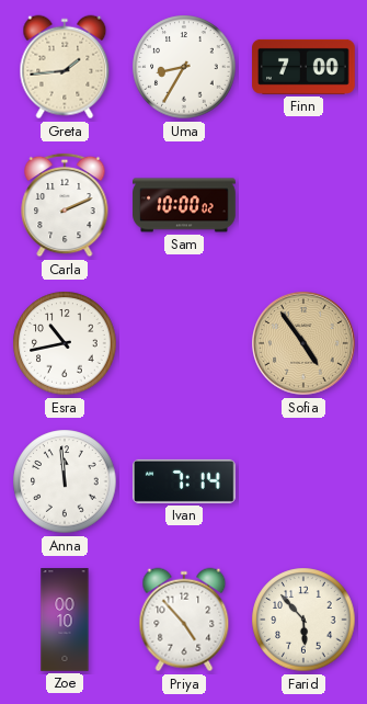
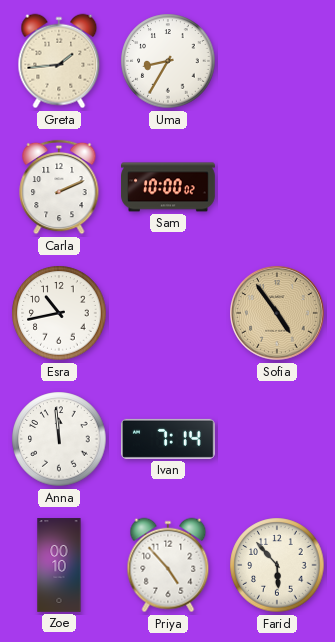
Finn: 7:00 -> none (305, 67)
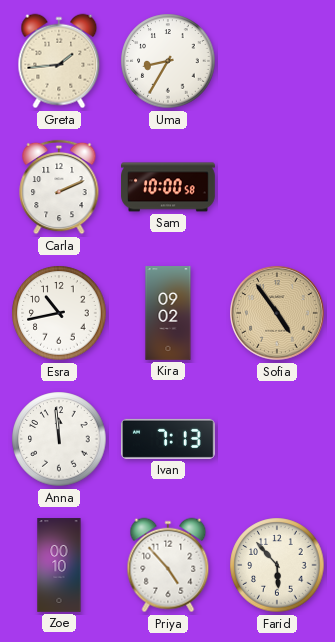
Sam: 10:00:02 -> 10:00:58 (168, 187)
Kira: none -> 09:02 (168, 313)
Ivan: 7:14 -> 7:13 (169, 439)
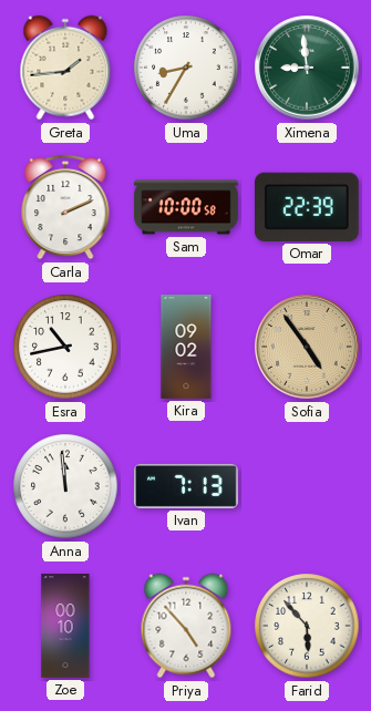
Ximena: none -> 8:59 (307, 68)
Omar: none -> 22:39 (307, 207)
